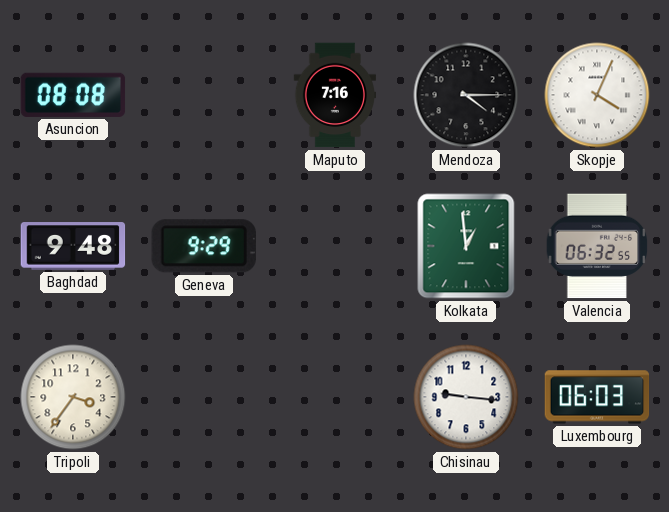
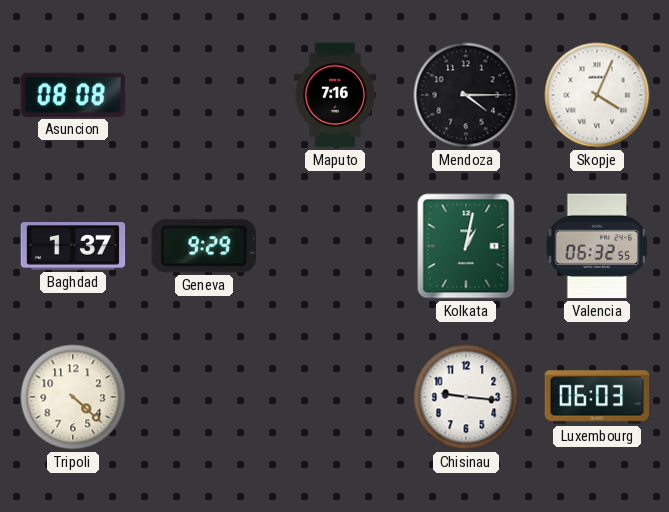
Baghdad: 9:48 -> 1:37 (73, 246)
Kolkata: 12:59 -> 1:02 (466, 246)
Tripoli: 3:36 -> 4:22 (73, 397)
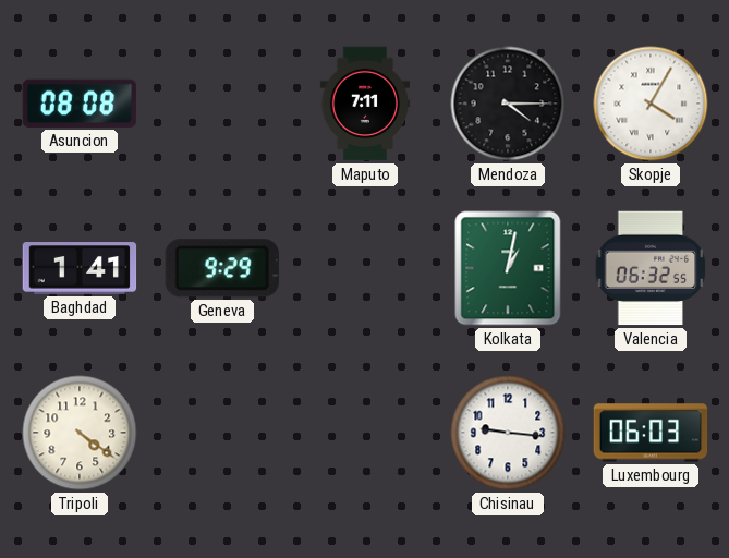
Maputo: 7:16 -> 7:11 (364, 104)
Skopje: 4:04 -> 4:05 (651, 104)
Baghdad: 1:37 -> 1:41 (80, 268)
Tripoli: 4:22 -> 4:21 (80, 433)
